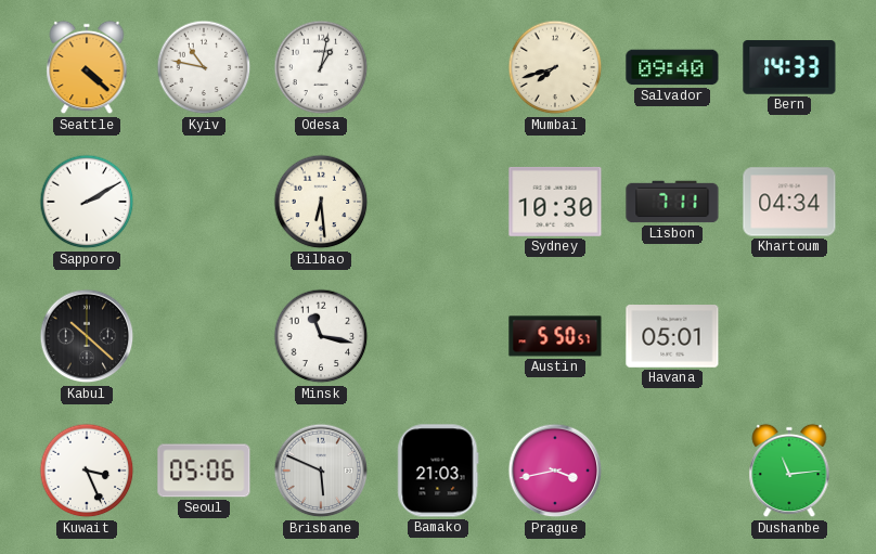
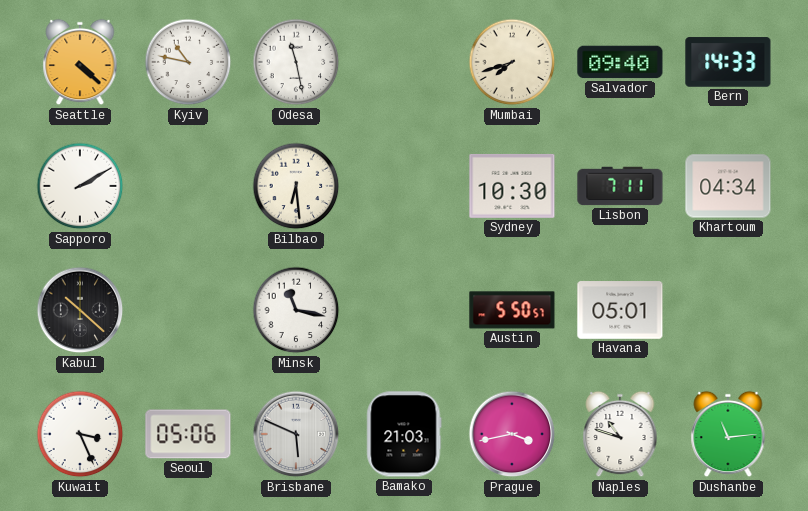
Odesa: 1:02 -> 11:28 (296, 62)
Naples: none -> 10:48 (620, 434)
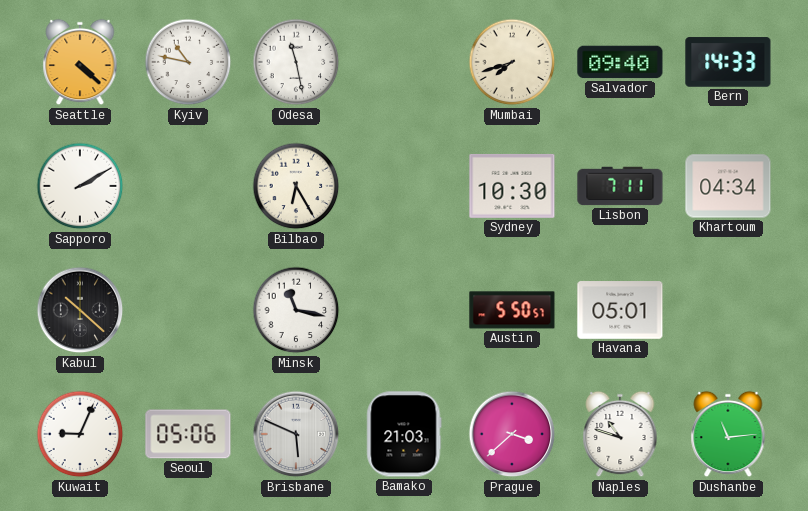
Bilbao: 6:29 -> 6:25 (296, 186)
Kuwait: 3:26 -> 9:04 (80, 434)
Prague: 3:43 -> 3:38 (512, 434)
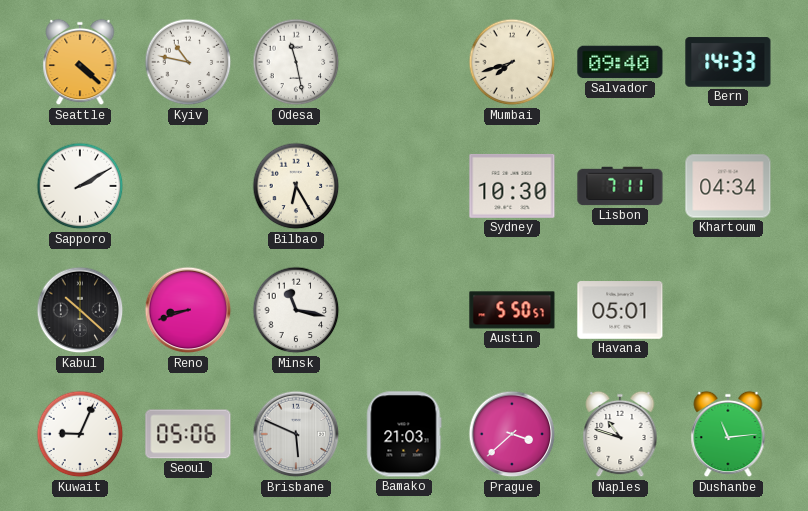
Reno: none -> 8:42 (188, 310)
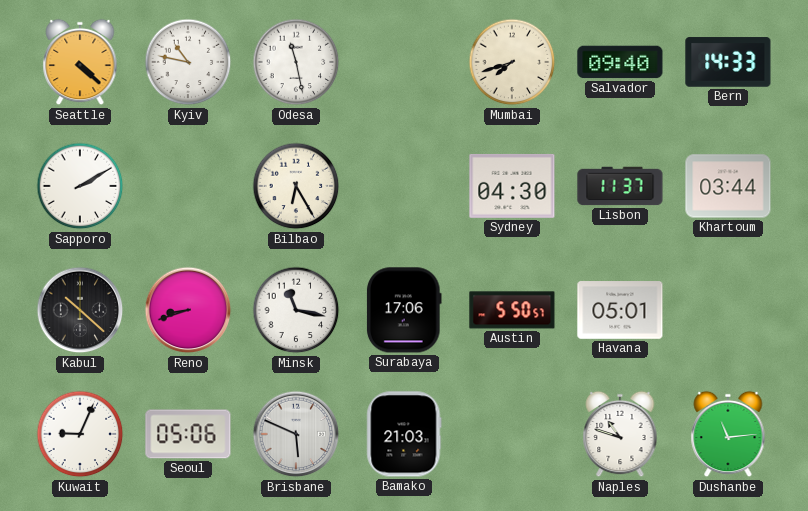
Sydney: 10:30 -> 04:30 (512, 186)
Lisbon: 7:11 -> 11:37 (620, 186)
Khartoum: 04:34 -> 03:44 (728, 186)
Surabaya: none -> 17:06 (404, 310)
Prague: 3:38 -> none (512, 434)
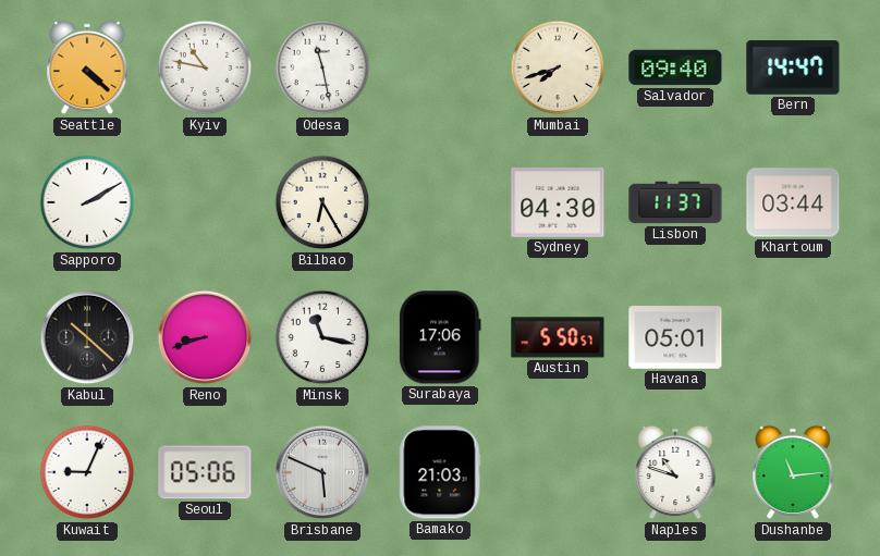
Bern: 14:33 -> 14:47 (793, 67)
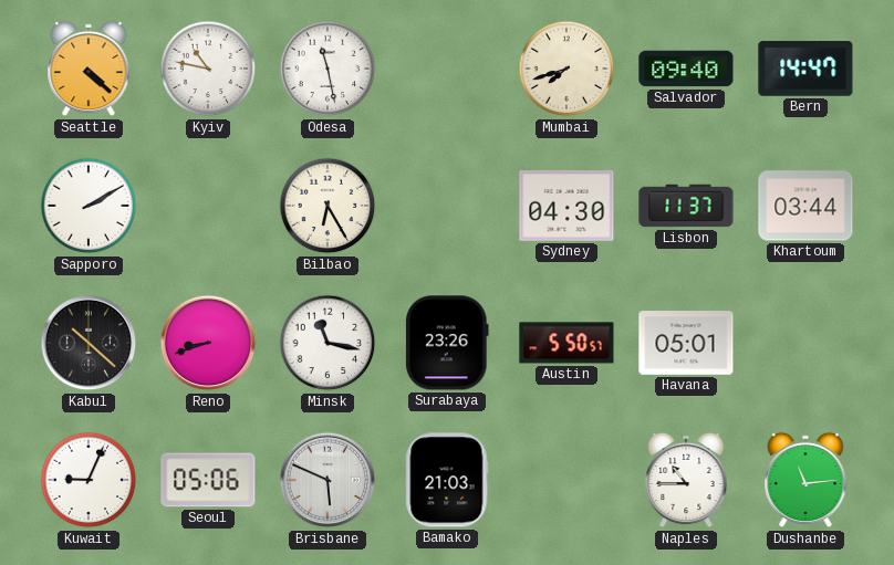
Surabaya: 17:06 -> 23:26 (447, 343)
Naples: 10:48 -> 10:45 (686, 480)
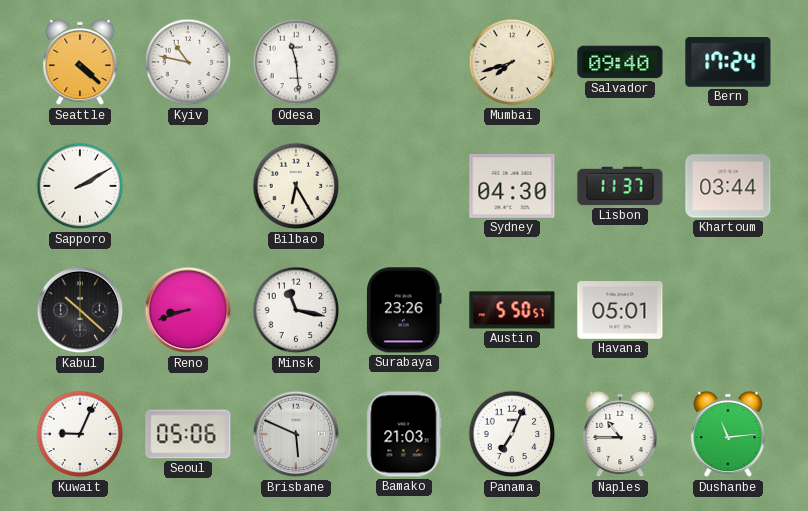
Odesa: 11:28 -> 11:29 (296, 62)
Bern: 14:47 -> 17:24 (728, 62)
Panama: none -> 7:04 (512, 434)
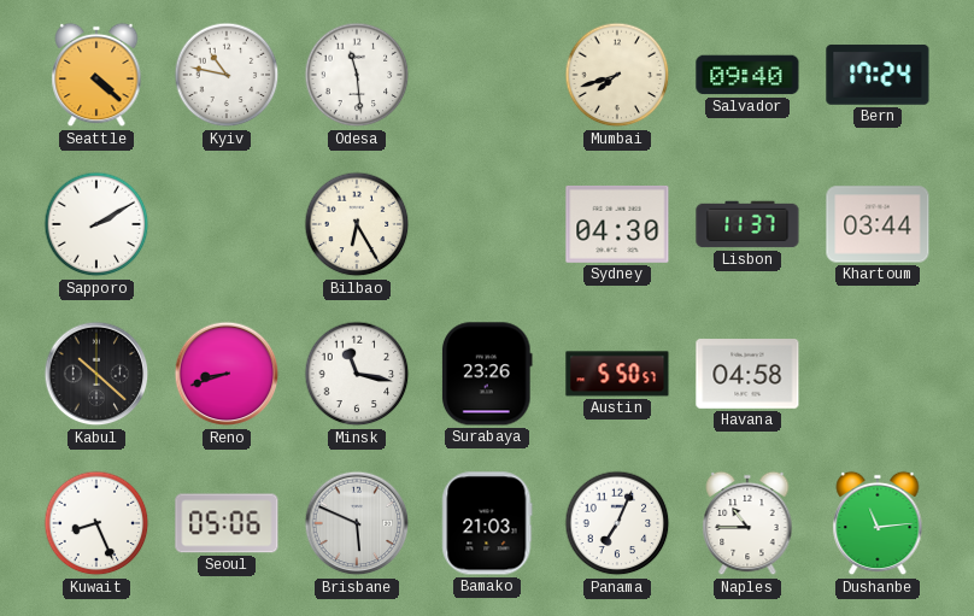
Havana: 05:01 -> 04:58 (747, 374)
Kuwait: 9:04 -> 8:26 (96, 523)
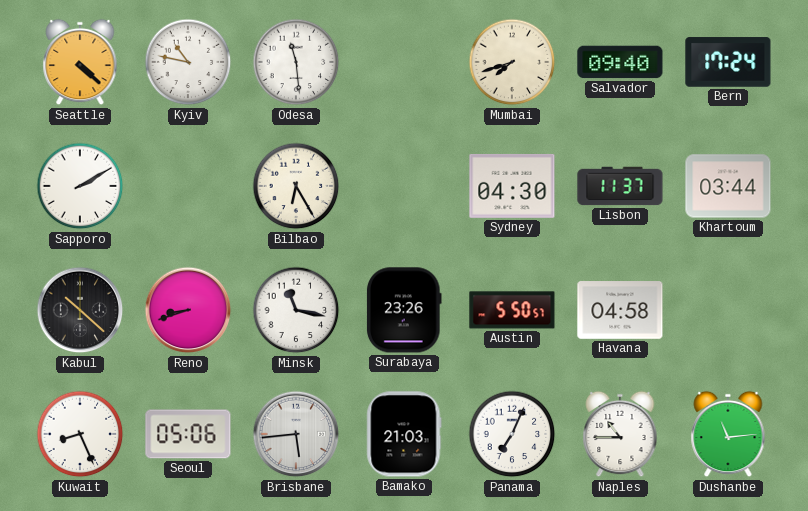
Brisbane: 5:49 -> 5:44 (296, 434)
